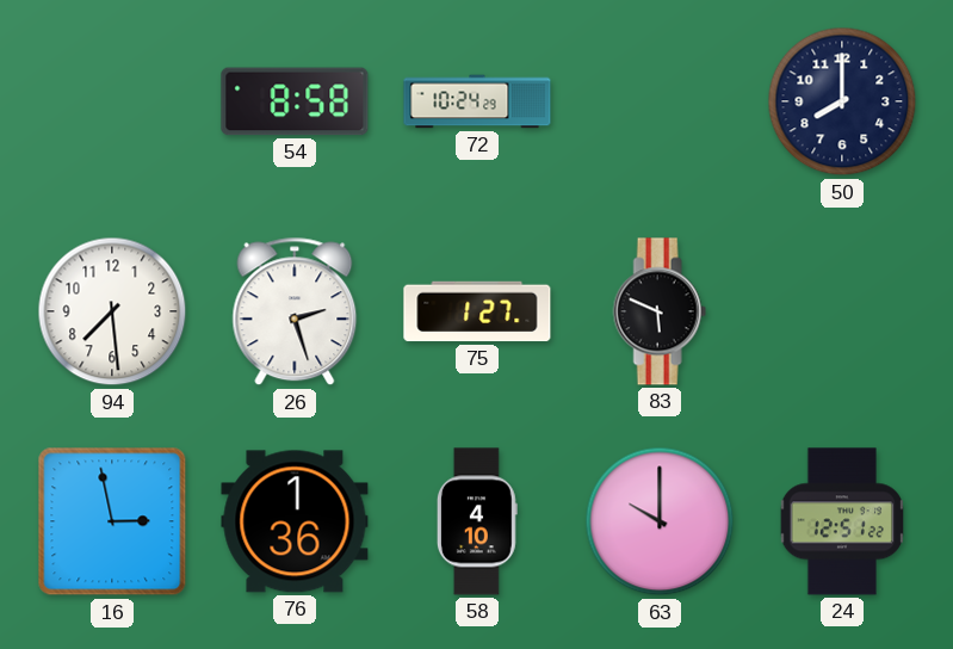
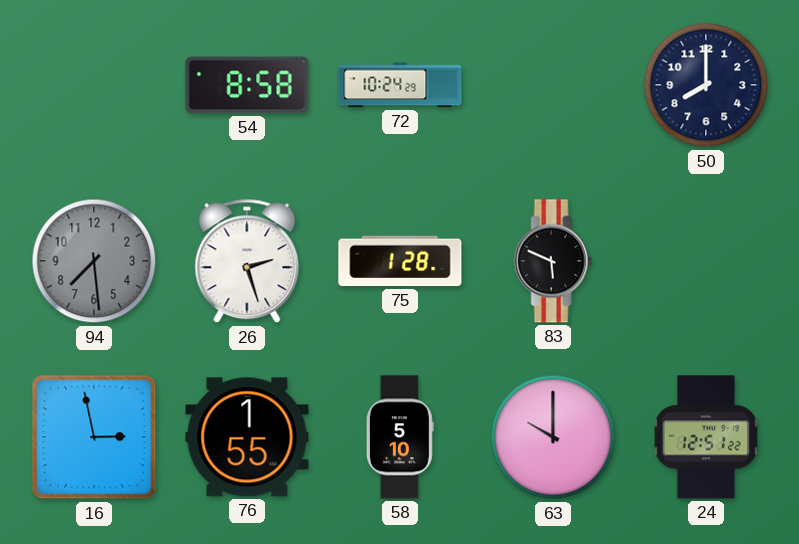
94 dial: white -> grey (94, 261)
75: 1:27 -> 1:28 (400, 261)
76: 1:36 -> 1:55 (247, 437)
58: 4:10 -> 5:10 (400, 437)
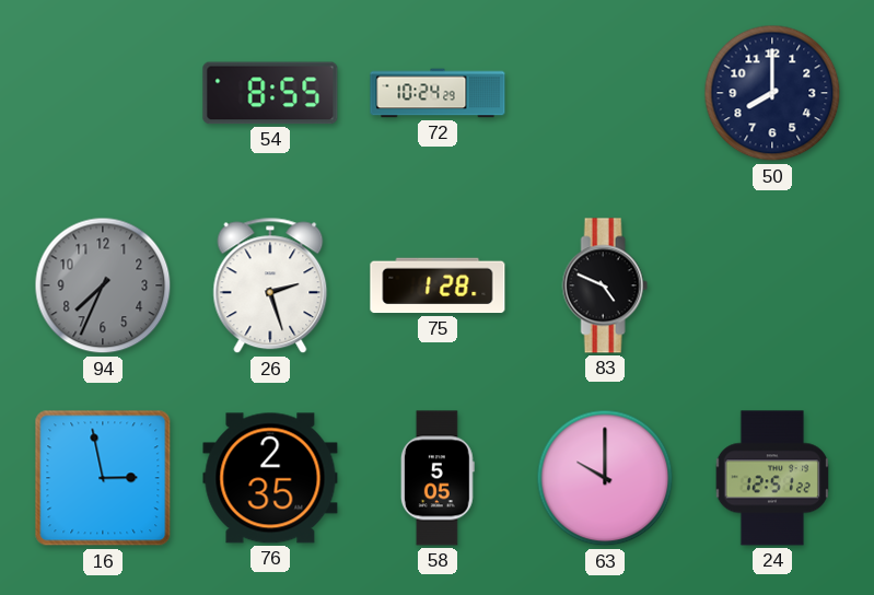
54: 8:58 -> 8:55 (270, 93)
94: 7:29 -> 7:34 (103, 285)
83: 5:49 -> 4:49 (605, 285)
76: 1:55 -> 2:35 (270, 478)
58: 5:10 -> 5:05 (438, 478)
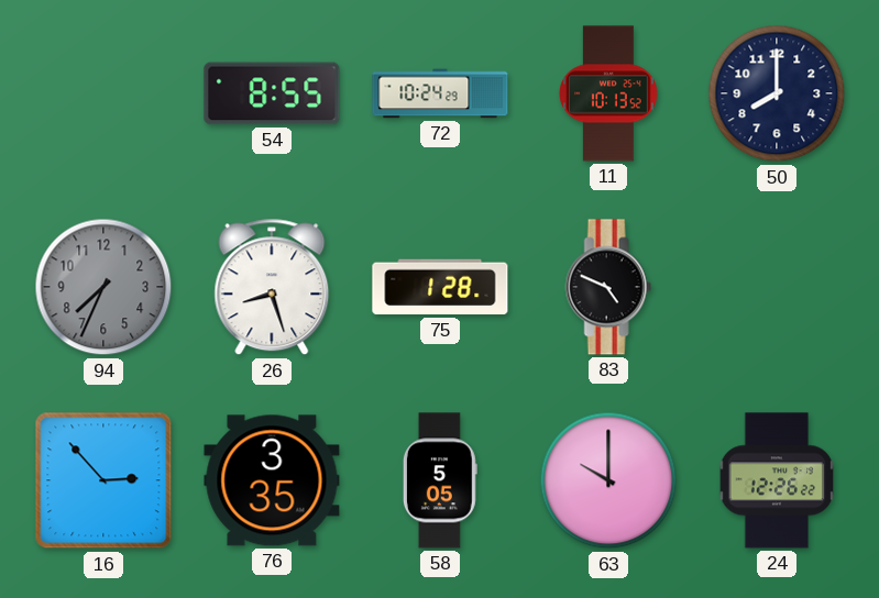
11: none -> 10:13 (608, 93)
26: 2:27 -> 8:27 (272, 287)
16: 2:58 -> 2:53 (103, 480)
76: 2:35 -> 3:35 (272, 480)
24: 12:51 -> 12:26 (776, 480)
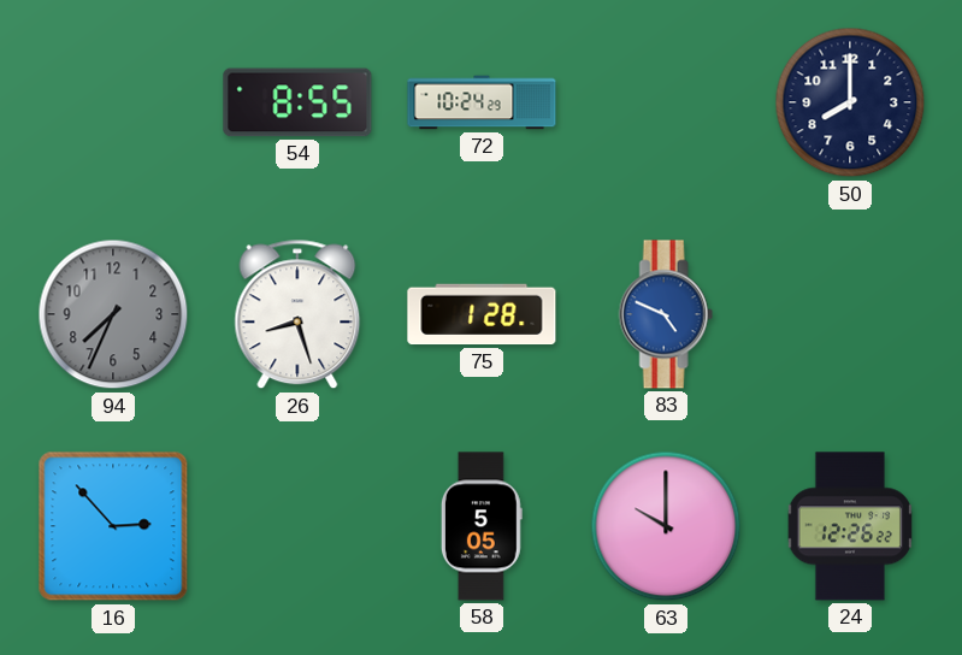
11: 10:13 -> none (608, 93)
83 dial: black -> blue (666, 314)
76: 3:35 -> none (272, 480)
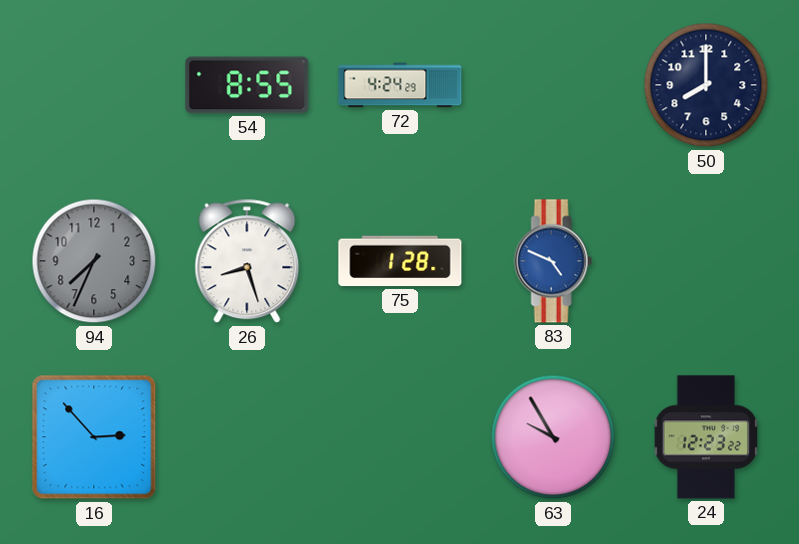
72: 10:24 -> 4:24 (400, 85)
58: 5:05 -> none (482, 526)
63: 10:00 -> 9:55 (553, 437)
24: 12:26 -> 12:23 (705, 437)
